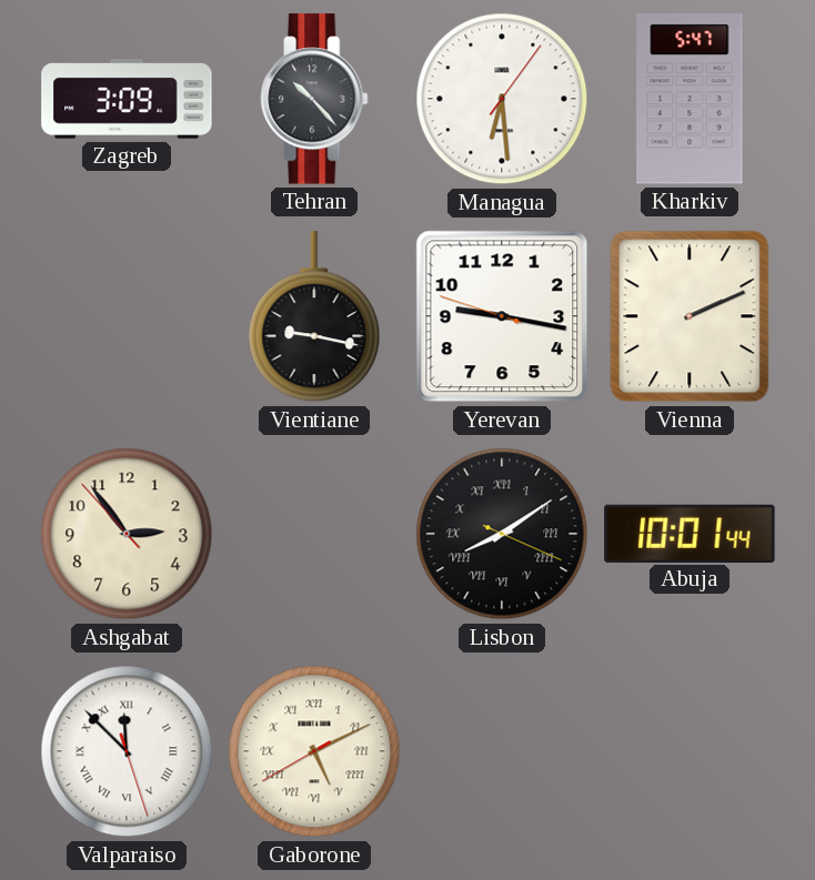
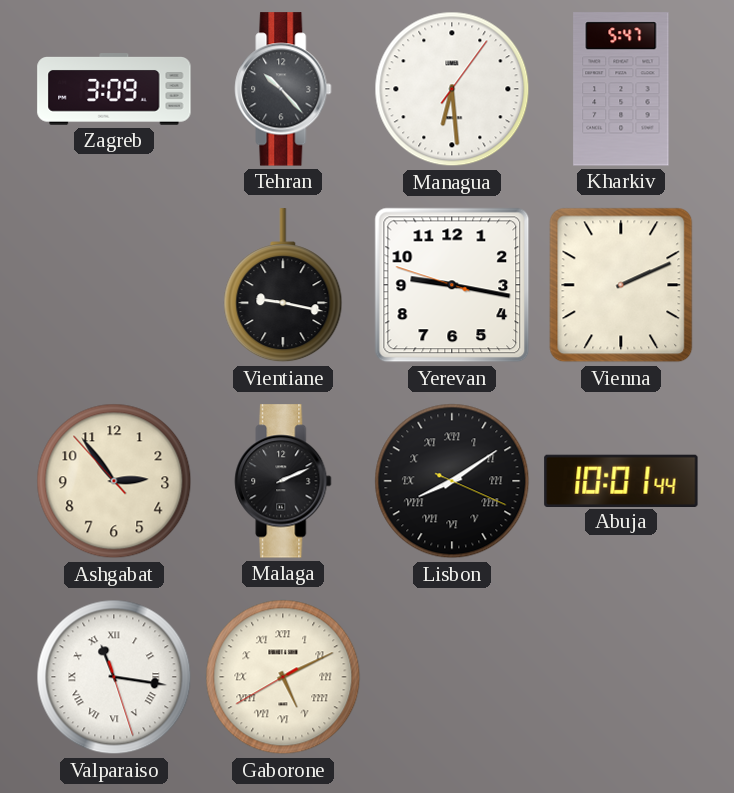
Malaga: none -> 2:11 (283, 481)
Valparaiso: 11:52 -> 11:16 (114, 677)
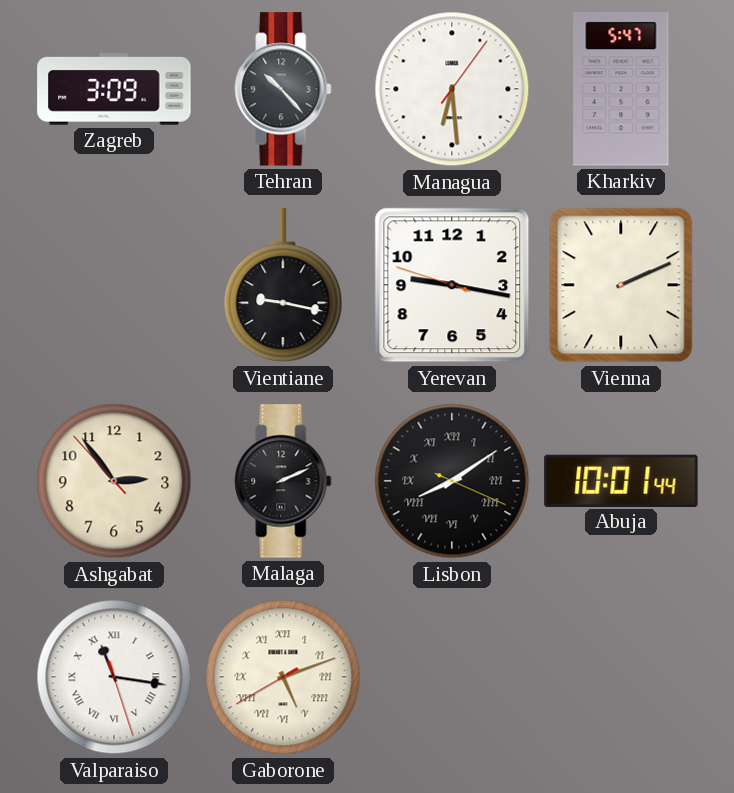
Gaborone: 5:10 -> 5:11 (283, 677)
